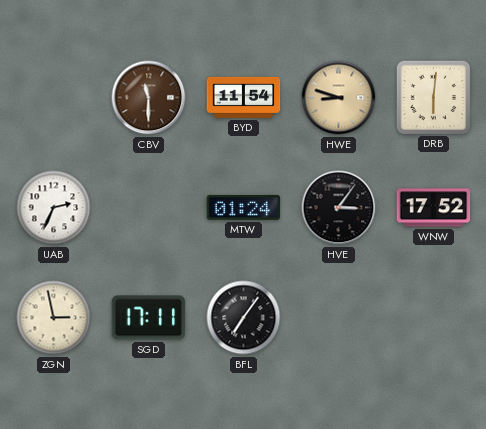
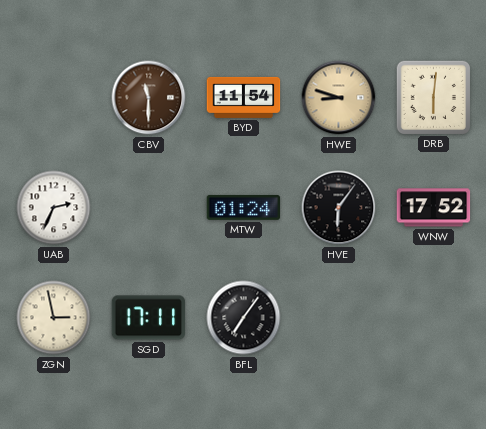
HVE: 3:06 -> 6:06 (339, 208)
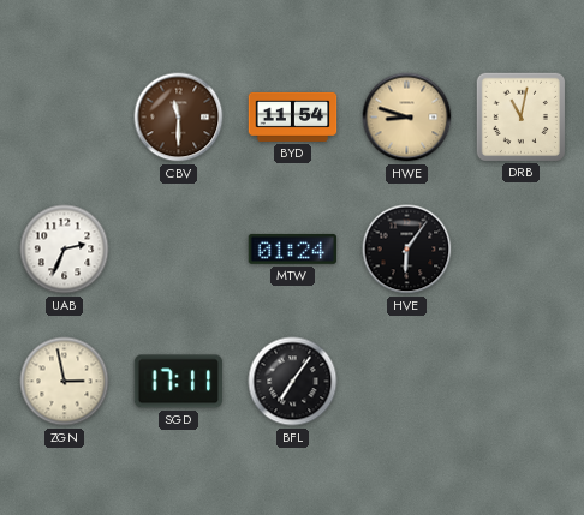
DRB: 6:01 -> 11:02 (520, 116)
WNW: 17:52 -> none (434, 208)
